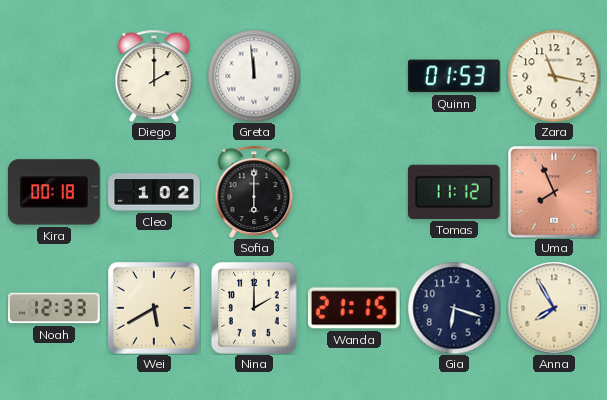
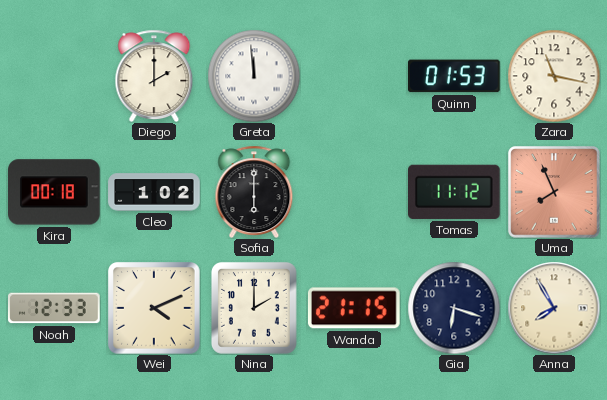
Wei: 5:40 -> 4:11 (154, 308)
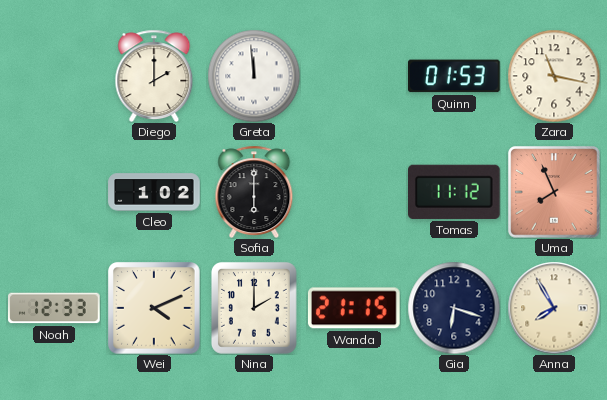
Kira: 00:18 -> none (54, 192)
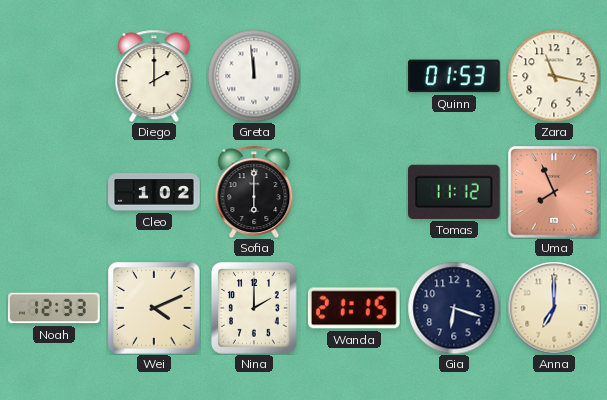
Anna: 7:55 -> 7:00 (554, 308)
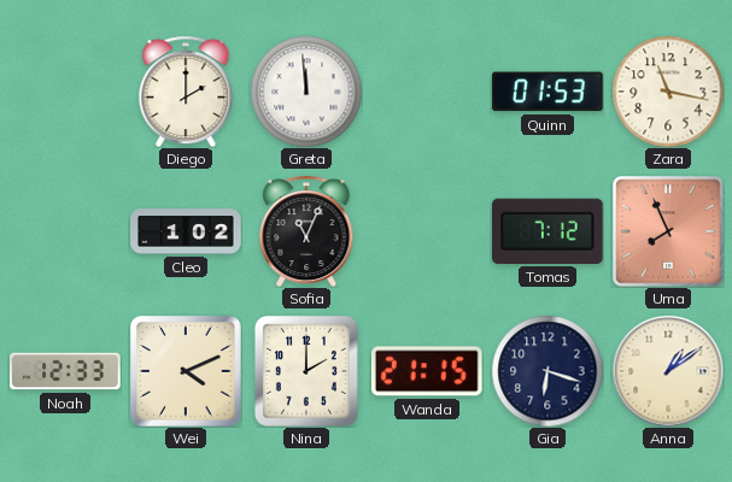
Sofia: 6:00 -> 11:04 (306, 231)
Tomas: 11:12 -> 7:12 (549, 231)
Anna: 7:00 -> 1:09 (668, 371)
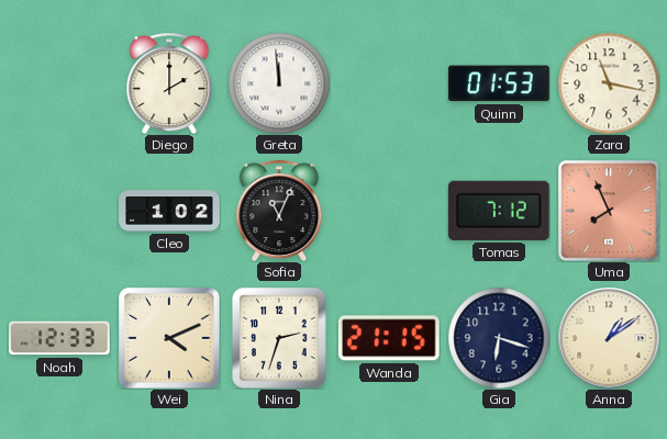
Nina: 2:00 -> 2:33 (279, 338)
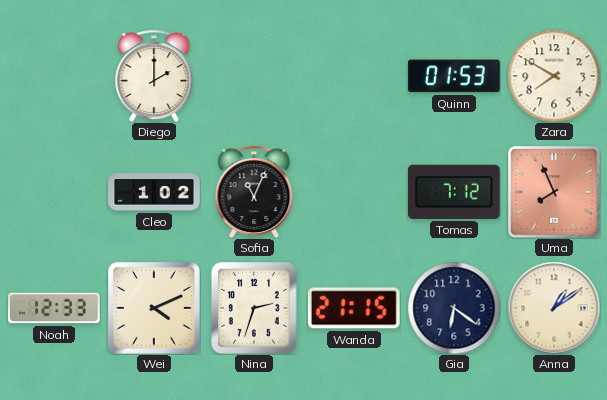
Greta: 11:59 -> none (279, 83)
Zara: 11:17 -> 7:50 (554, 76)
Gia: 6:18 -> 6:21 (454, 308)
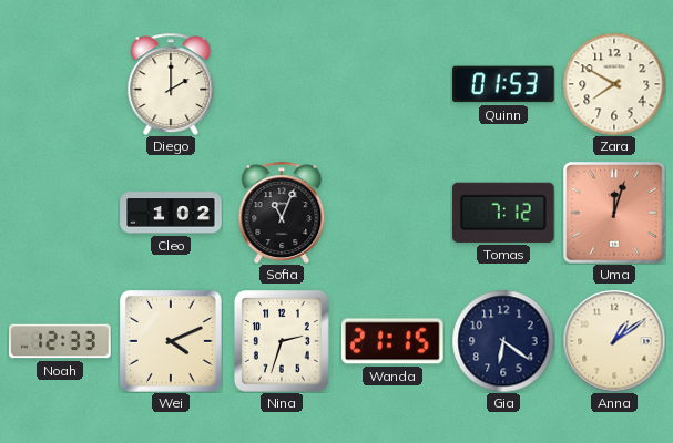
Uma: 7:56 -> 12:03 (614, 213)
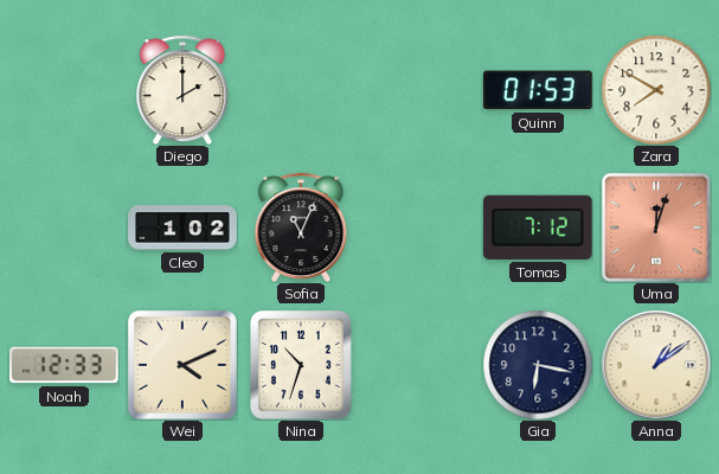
Nina: 2:33 -> 10:33 (301, 365)
Wanda: 21:15 -> none (392, 341)
Gia: 6:21 -> 6:17 (538, 365)
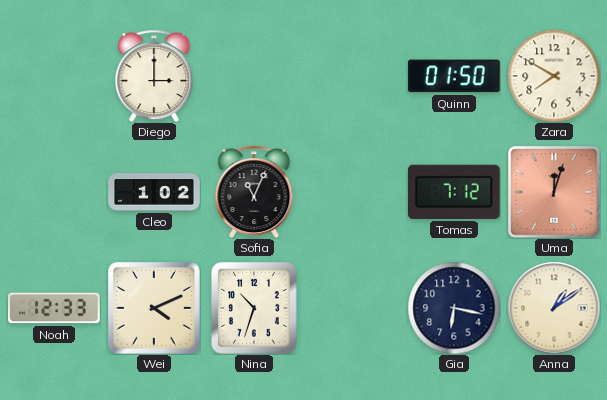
Diego: 2:00 -> 3:00 (154, 76)
Quinn: 01:53 -> 01:50 (455, 76)
